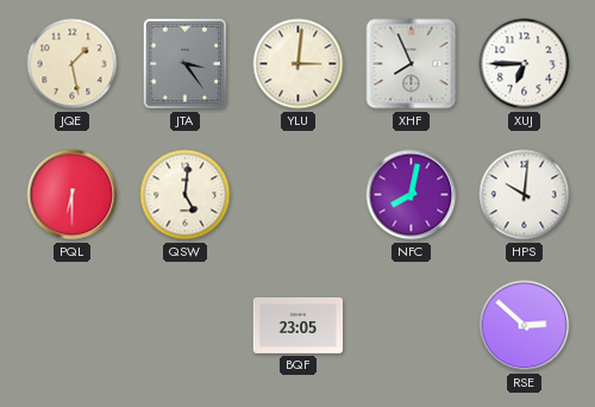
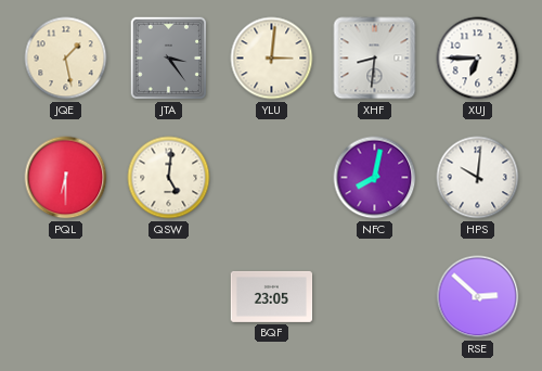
XHF: 7:56 -> 8:31 (375, 59)
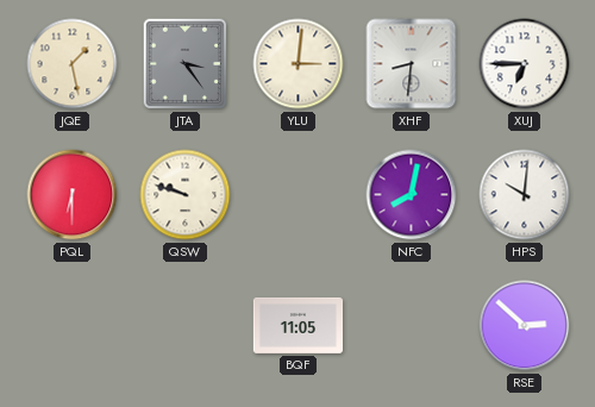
QSW: 5:01 -> 9:48 (186, 195)
BQF: 23:05 -> 11:05 (299, 325)
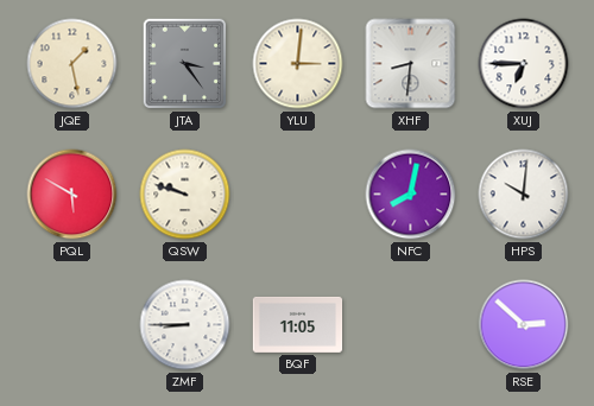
PQL: 6:30 -> 5:50 (72, 195)
ZMF: none -> 8:45 (185, 325)
